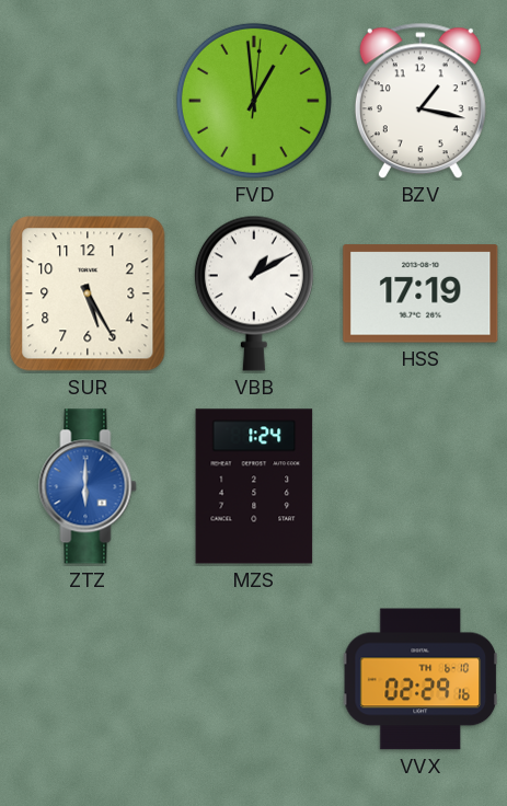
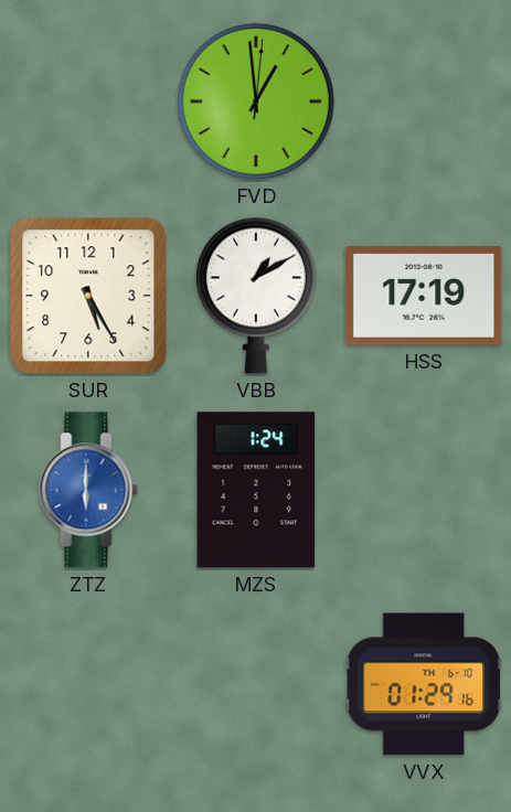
BZV: 1:17 -> none (420, 101)
VVX: 02:29 -> 01:29 (424, 684)
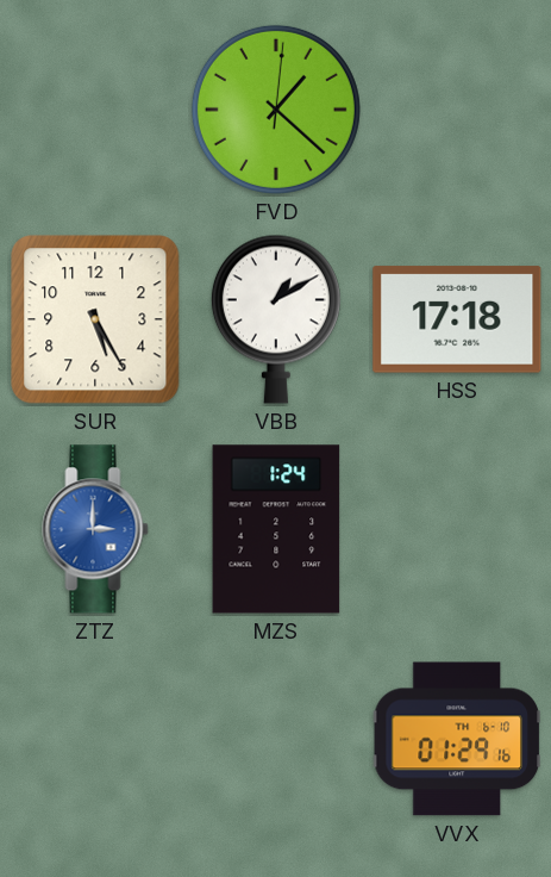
FVD: 12:59 -> 1:22 (276, 110)
HSS: 17:19 -> 17:18 (457, 319)
ZTZ: 6:00 -> 3:00 (95, 529)
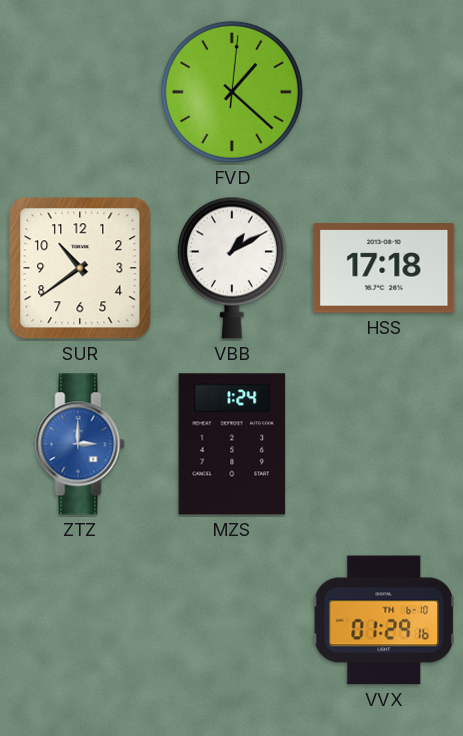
SUR: 5:25 -> 10:39 (80, 268)
